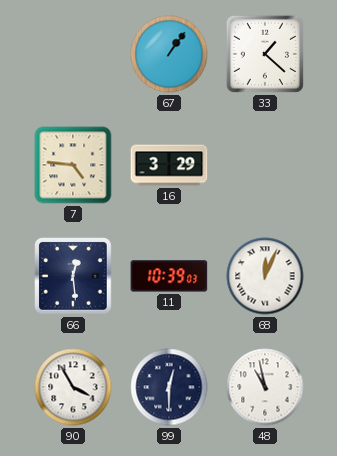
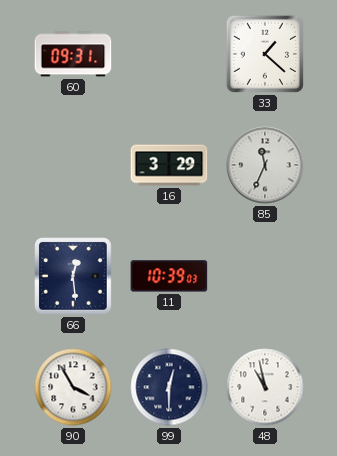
60: none -> 09:31 (73, 54)
67: 1:06 -> none (169, 54)
7: 4:46 -> none (73, 165)
85: none -> 11:34 (265, 165)
68: 12:04 -> none (265, 276)
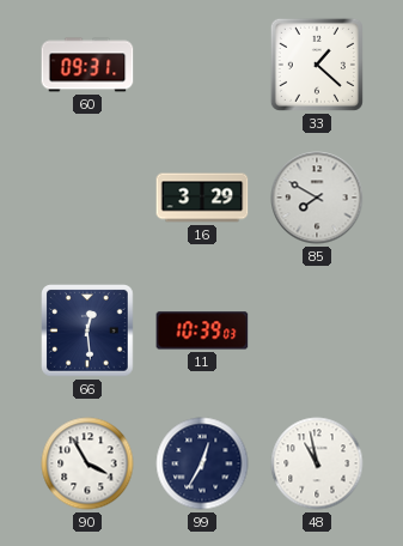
85: 11:34 -> 7:50 (317, 198)
99: 12:30 -> 12:35 (202, 463)
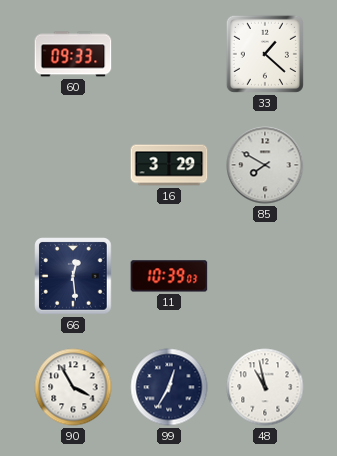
60: 09:31 -> 09:33 (73, 54)
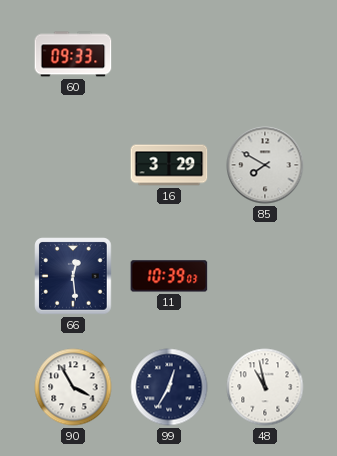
33: 1:22 -> none (265, 54)
